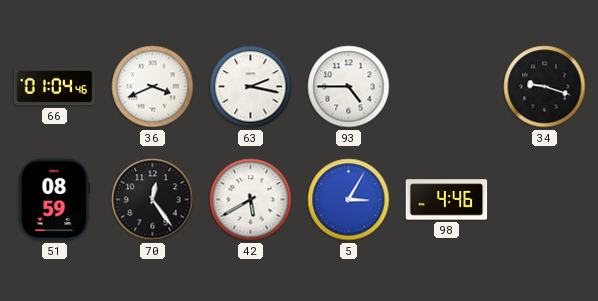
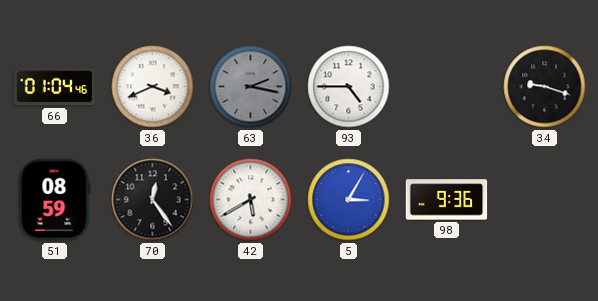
63 dial: white -> grey (251, 87)
98: 4:46 -> 9:36 (447, 200)
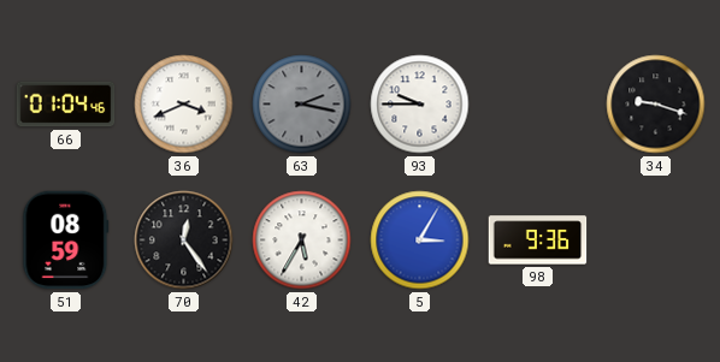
93: 4:45 -> 9:45 (420, 105)
42: 5:40 -> 5:35 (302, 241)
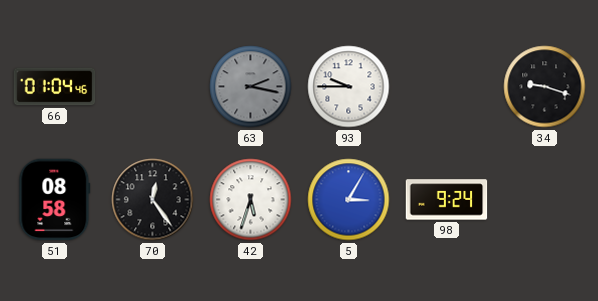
36: 3:41 -> none (184, 105)
51: 08:59 -> 08:58 (55, 200)
42: 5:35 -> 5:33 (251, 200)
98: 9:36 -> 9:24 (447, 200)
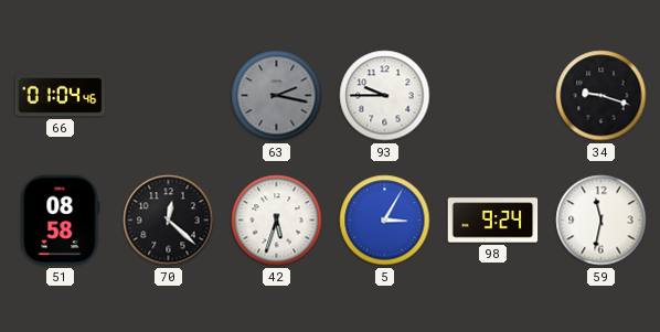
70: 12:24 -> 12:22 (169, 221)
59: none -> 11:32 (602, 221)
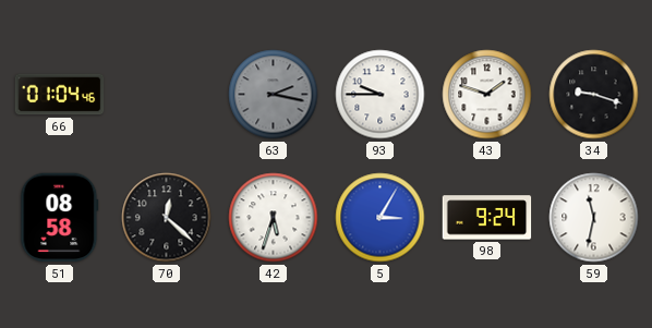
43: none -> 1:48 (487, 95)
